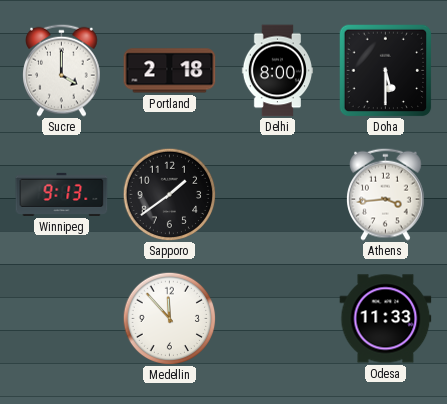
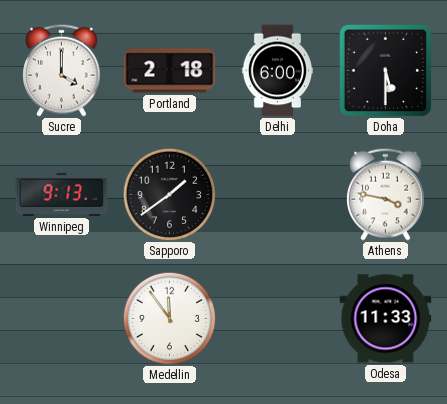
Delhi: 8:00 -> 6:00 (277, 71)
Athens: 3:44 -> 3:47 (386, 194)
Medellin: 11:53 -> 11:54 (169, 318)
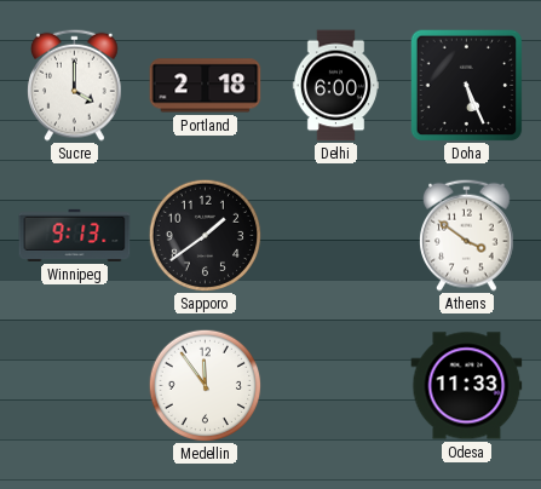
Doha: 5:30 -> 5:26 (466, 85)
Athens: 3:47 -> 3:51 (467, 235)
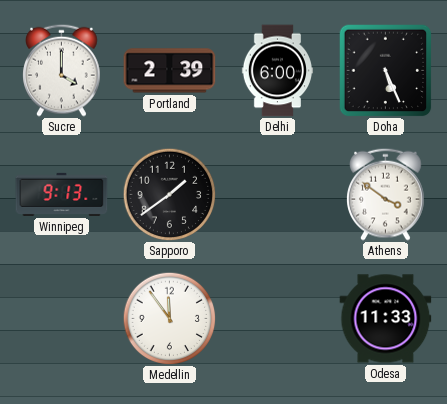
Portland: 2:18 -> 2:39 (170, 71)
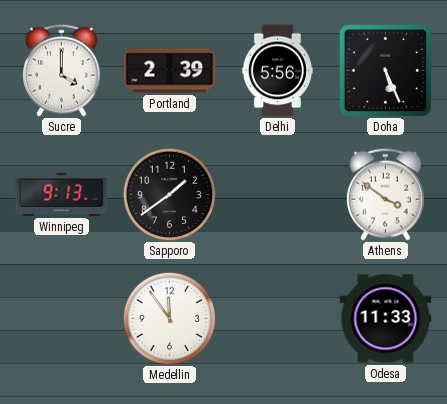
Delhi: 6:00 -> 5:56 (277, 71)
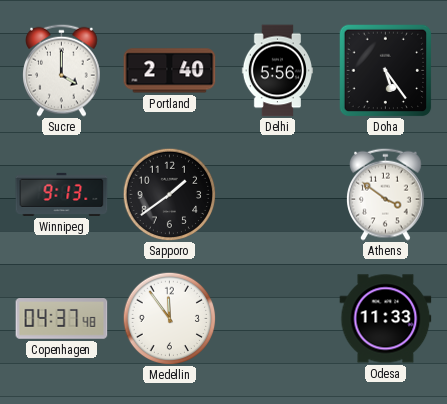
Portland: 2:39 -> 2:40 (170, 71)
Doha: 5:26 -> 5:24 (385, 70)
Copenhagen: none -> 04:37 (62, 319)
